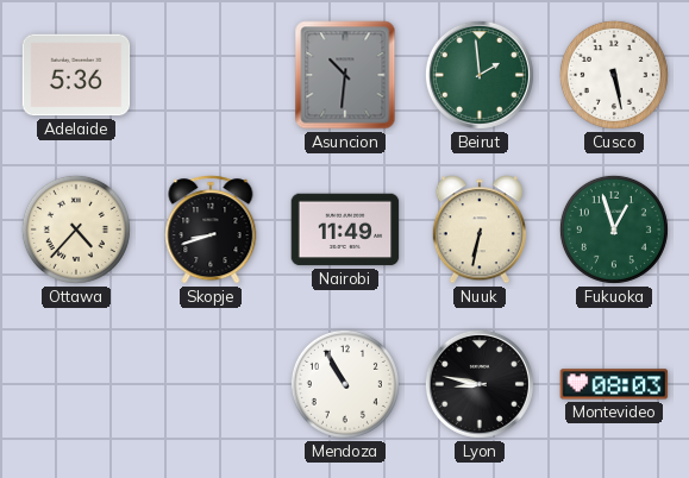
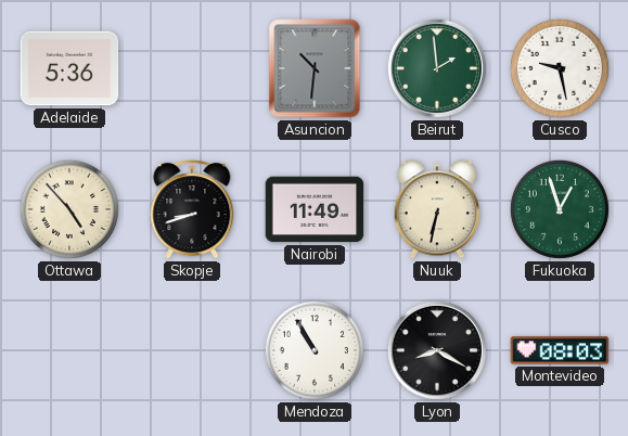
Cusco: 5:28 -> 9:28 (560, 68)
Ottawa: 4:37 -> 4:53 (69, 209)
Lyon: 8:47 -> 8:20 (437, 350)
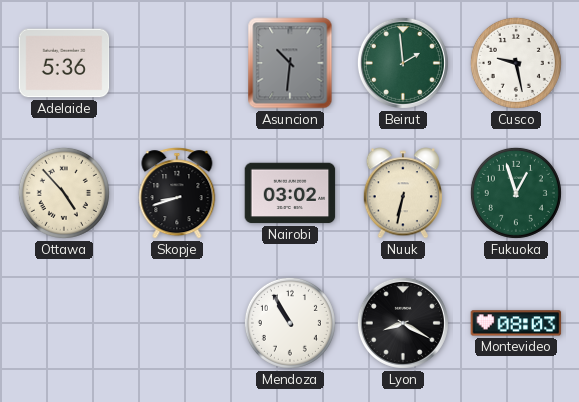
Nairobi: 11:49 -> 03:02 (290, 193)
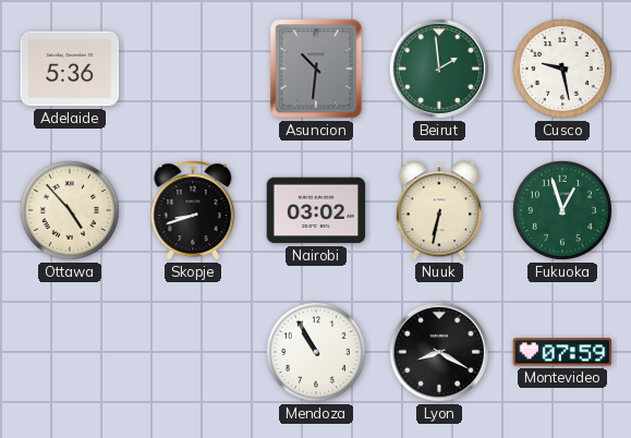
Montevideo: 08:03 -> 07:59 (562, 352)
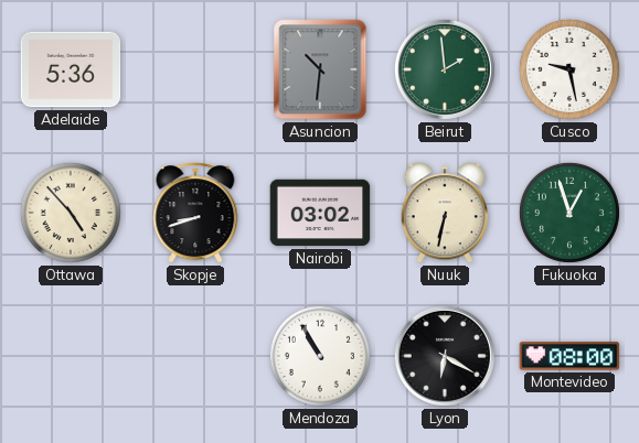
Lyon: 8:20 -> 6:20 (445, 356)
Montevideo: 07:59 -> 08:00 (569, 356)
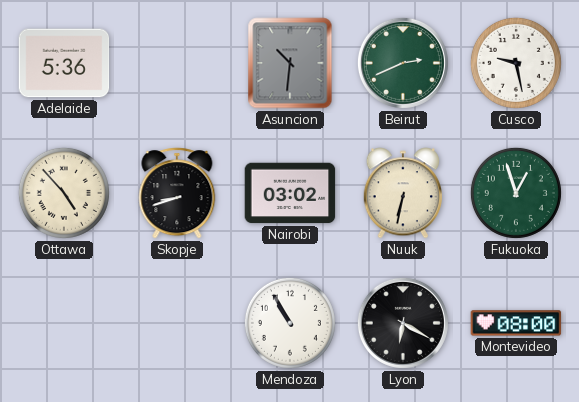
Beirut: 1:59 -> 2:41 (403, 63)
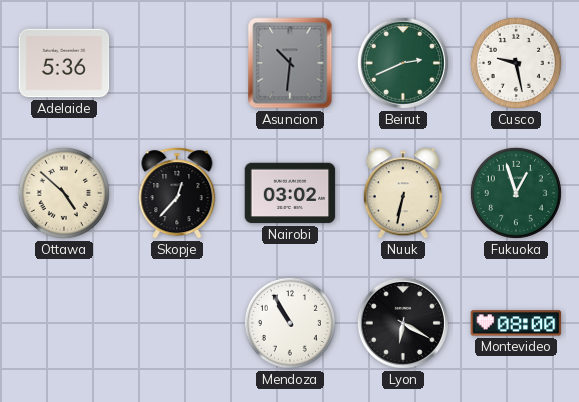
Ottawa: 4:53 -> 4:52 (64, 193)
Skopje: 8:42 -> 12:37 (177, 193)
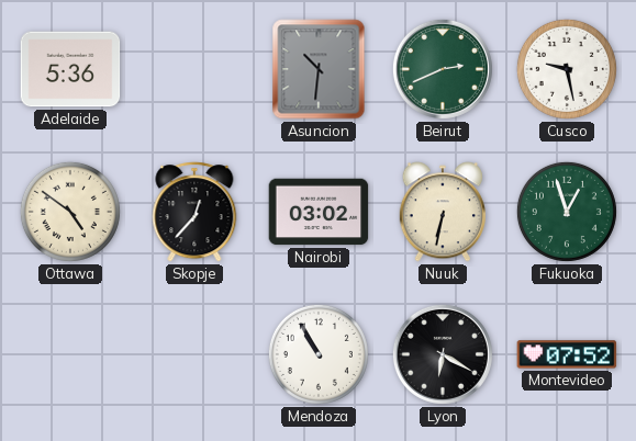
Ottawa: 4:52 -> 4:51 (70, 212)
Montevideo: 08:00 -> 07:52 (567, 354)
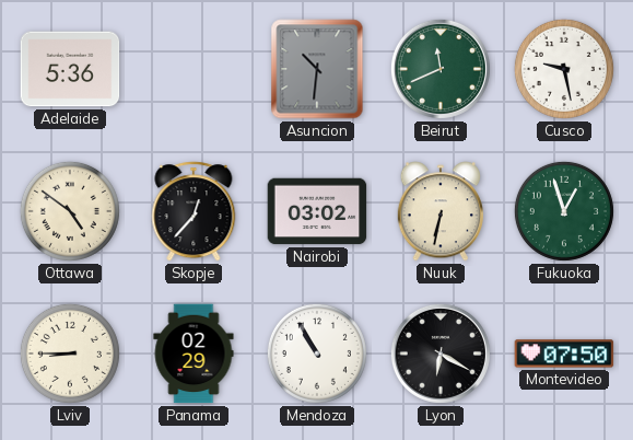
Beirut: 2:41 -> 11:41 (441, 69)
Lviv: none -> 8:45 (70, 354)
Panama: none -> 02:29 (194, 354)
Montevideo: 07:52 -> 07:50 (564, 354)
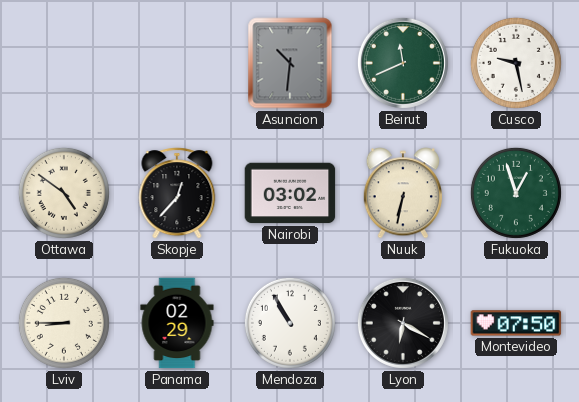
Adelaide: 5:36 -> none (70, 69)
